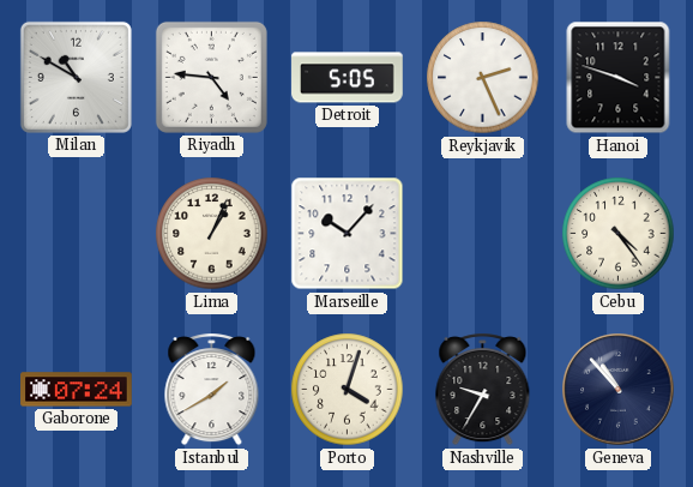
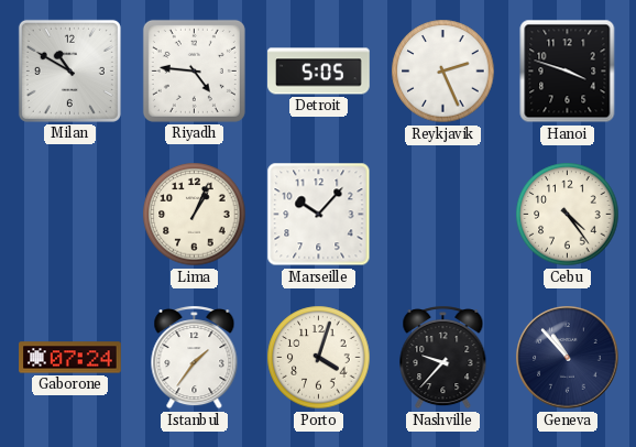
Istanbul: 1:40 -> 1:36 (195, 358)
Nashville: 9:35 -> 9:37 (443, 358)
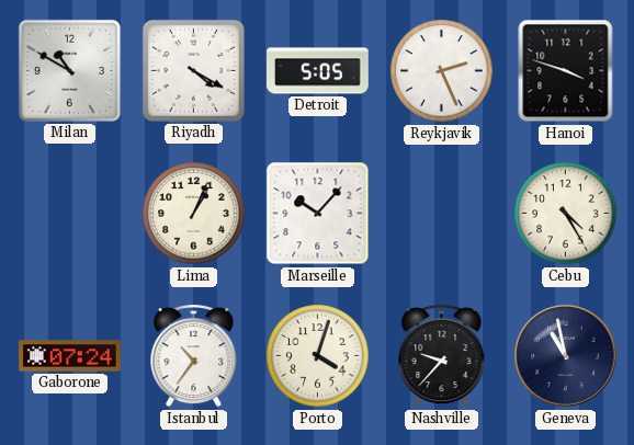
Riyadh: 4:46 -> 4:20 (193, 70)
Cebu: 4:24 -> 4:25 (566, 214)
Istanbul: 1:36 -> 10:36 (194, 356)
Geneva: 10:53 -> 10:58 (566, 356)
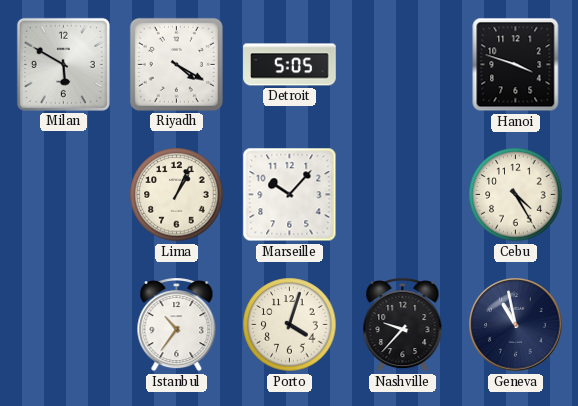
Milan: 10:50 -> 5:50 (63, 64)
Reykjavik: 2:26 -> none (442, 71)
Gaborone: 07:24 -> none (70, 356)
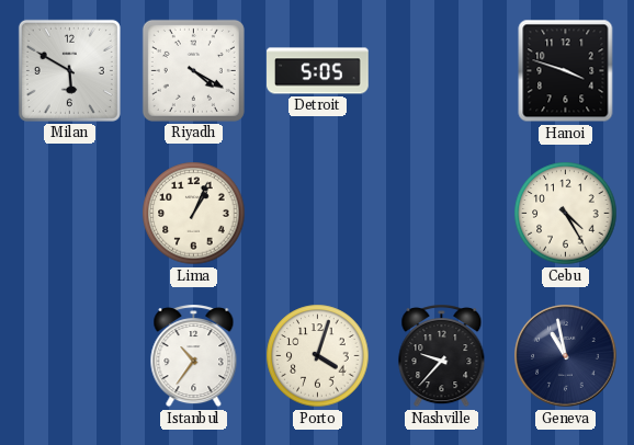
Marseille: 10:07 -> none (290, 195)
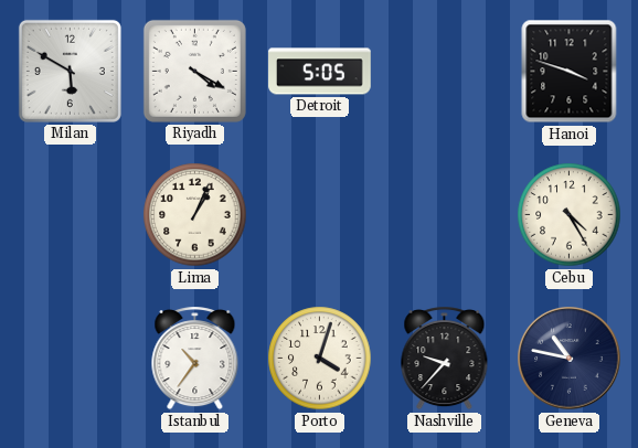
Geneva: 10:58 -> 10:47 (570, 359)
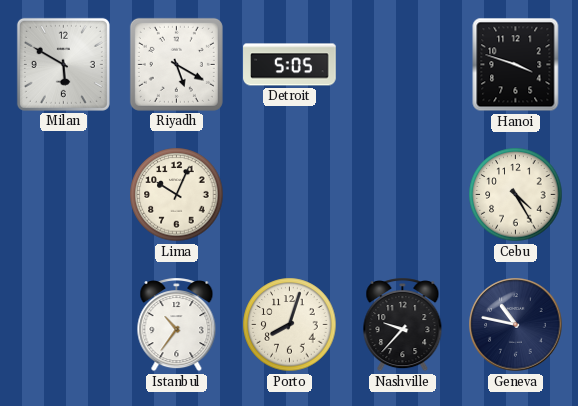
Riyadh: 4:20 -> 5:20 (176, 64)
Lima: 1:04 -> 10:04 (177, 195)
Porto: 4:03 -> 8:03 (290, 325)
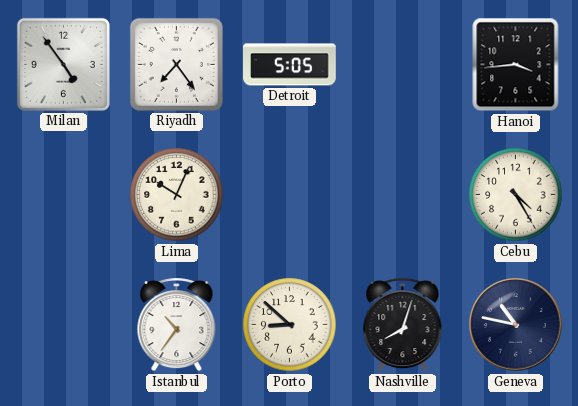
Milan: 5:50 -> 4:54 (63, 64)
Riyadh: 5:20 -> 7:24 (176, 64)
Hanoi: 3:48 -> 3:44 (516, 65)
Porto: 8:03 -> 8:52 (290, 325)
Nashville: 9:37 -> 8:03 (403, 325)
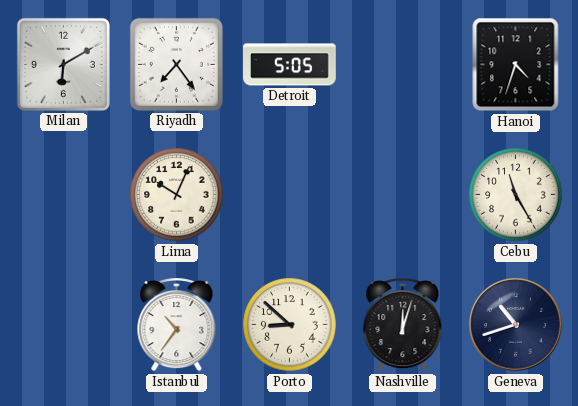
Milan: 4:54 -> 6:10 (63, 64)
Hanoi: 3:44 -> 4:33 (516, 65)
Cebu: 4:25 -> 11:25 (516, 195)
Nashville: 8:03 -> 12:03 (403, 325)
Geneva: 10:47 -> 10:42 (516, 325)
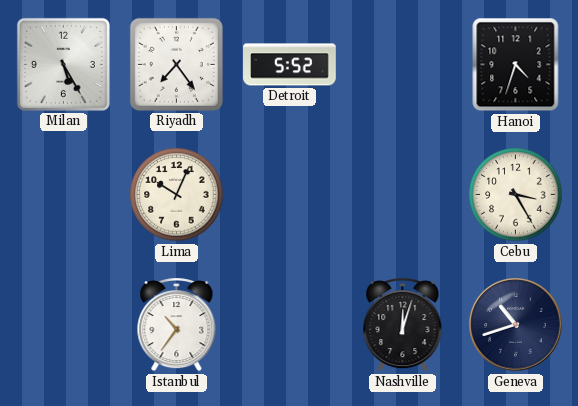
Milan: 6:10 -> 5:25 (63, 64)
Detroit: 5:05 -> 5:52 (290, 65)
Cebu: 11:25 -> 3:25 (516, 195)
Porto: 8:52 -> none (290, 325)
